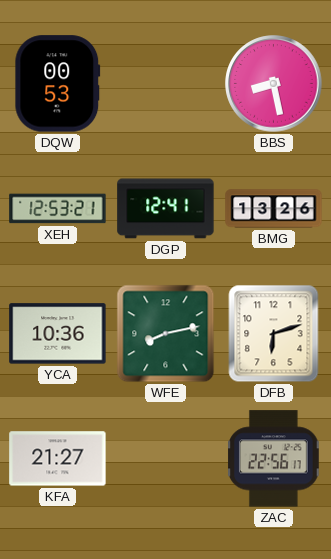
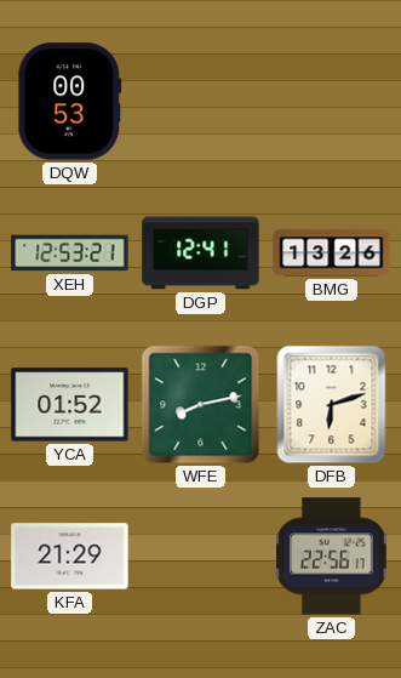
BBS: 8:28 -> none (274, 84)
YCA: 10:36 -> 01:52 (70, 405)
KFA: 21:27 -> 21:29 (70, 557)
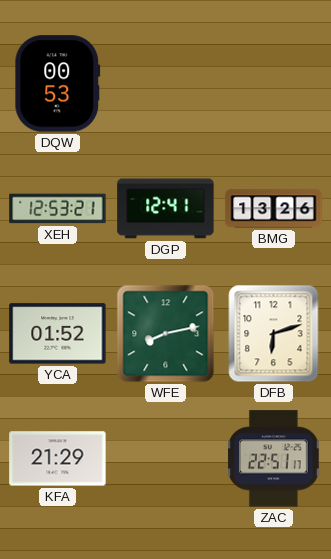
ZAC: 22:56 -> 22:51 (274, 459)
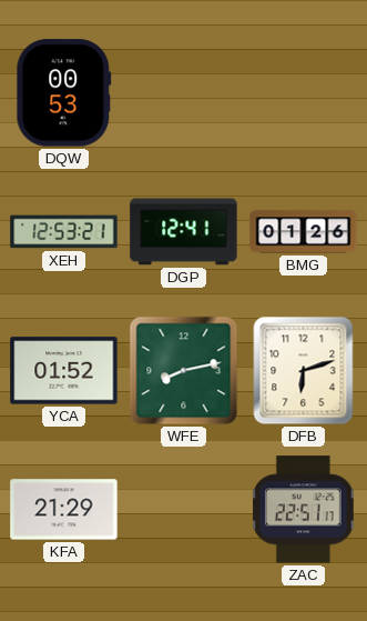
BMG: 13:26 -> 01:26 (304, 232)
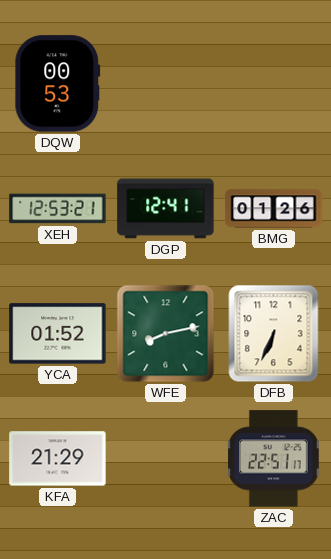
DFB: 6:12 -> 6:34 (274, 334)
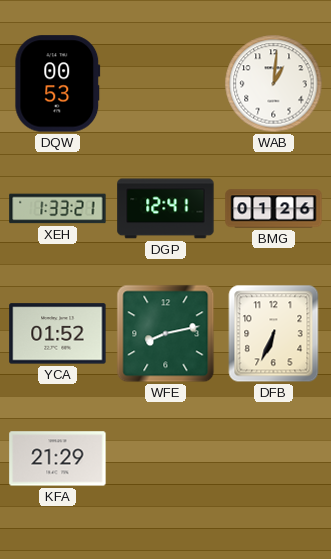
WAB: none -> 1:01 (274, 84)
XEH: 12:53 -> 1:33 (58, 209)
ZAC: 22:51 -> none (274, 459)
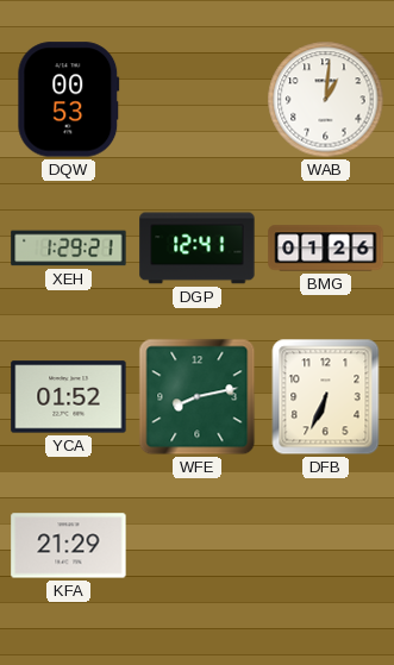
XEH: 1:33 -> 1:29 (69, 249)
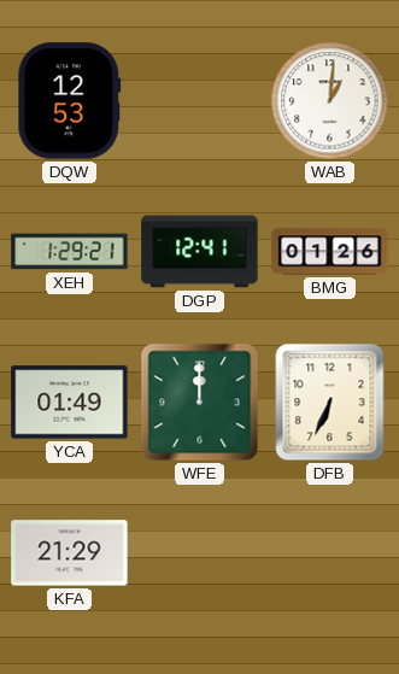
DQW: 00:53 -> 12:53 (70, 101)
YCA: 01:52 -> 01:49 (70, 403)
WFE: 8:13 -> 12:00 (200, 403)
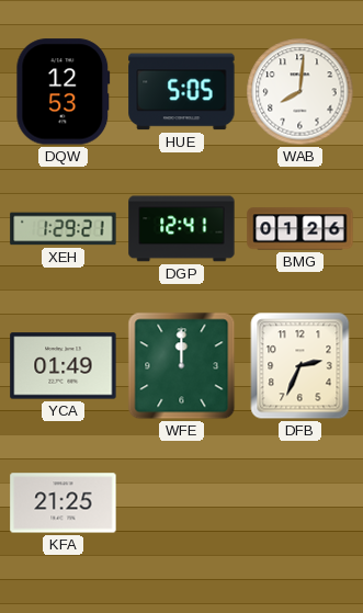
HUE: none -> 5:05 (182, 92)
WAB: 1:01 -> 8:01 (300, 92)
DFB: 6:34 -> 2:34 (300, 366)
KFA: 21:29 -> 21:25 (64, 503)
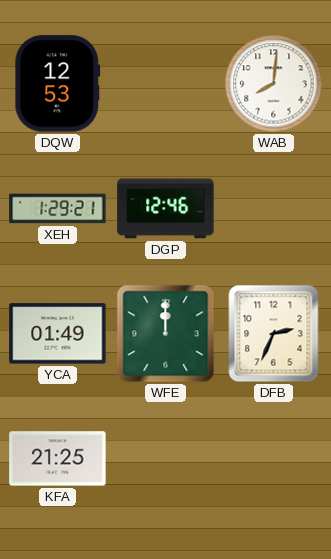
HUE: 5:05 -> none (182, 92)
DGP: 12:41 -> 12:46 (166, 209)
BMG: 01:26 -> none (300, 229)
